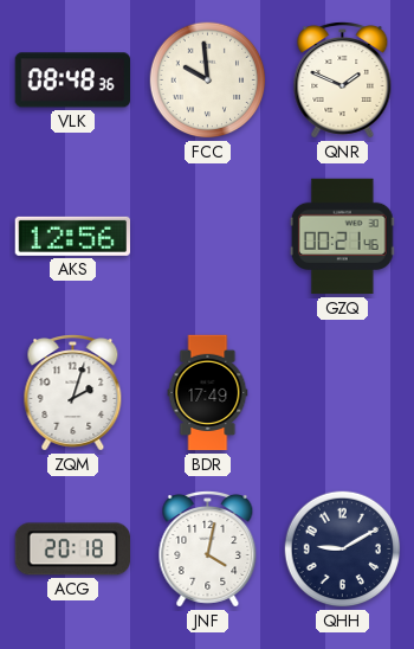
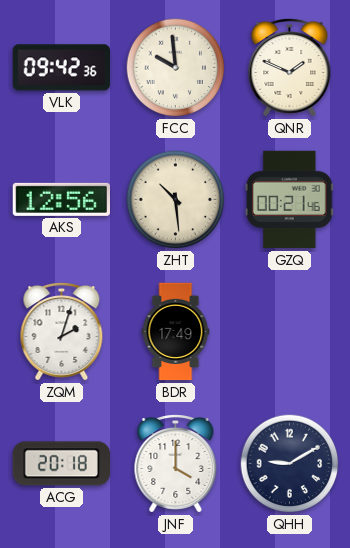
VLK: 08:48 -> 09:42 (61, 68)
ZHT: none -> 10:29 (176, 200)
JNF: 4:02 -> 4:00 (176, 464)
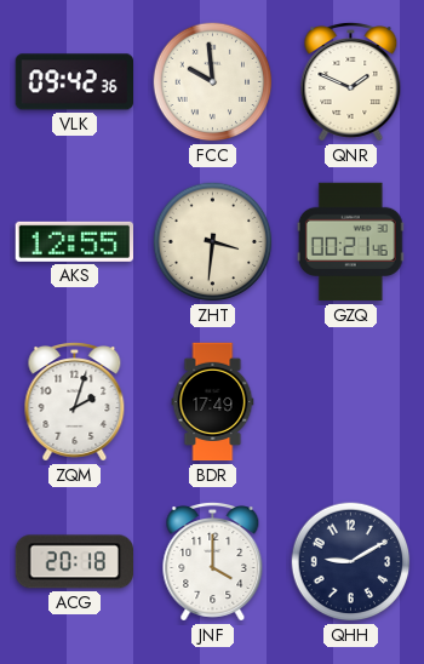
AKS: 12:56 -> 12:55 (74, 241)
ZHT: 10:29 -> 3:31 (213, 242)
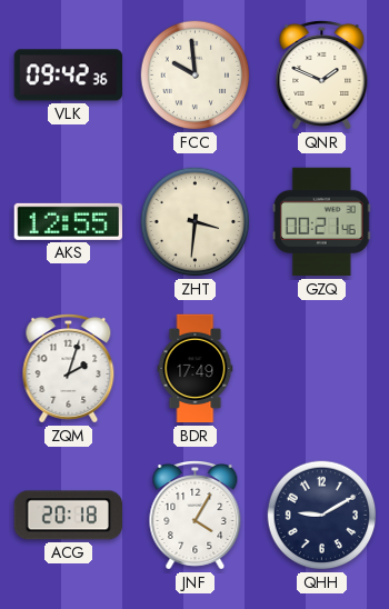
JNF: 4:00 -> 4:05 (196, 516)
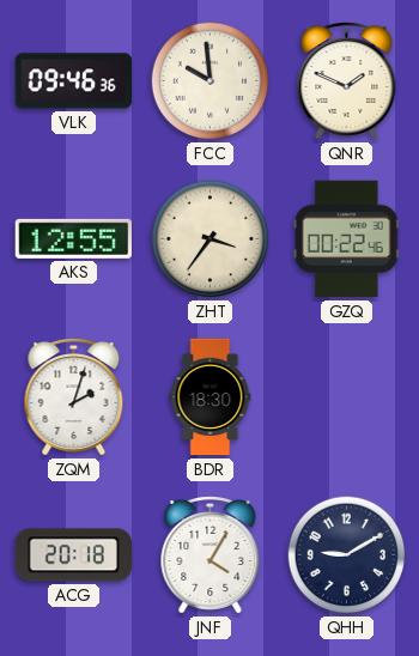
VLK: 09:42 -> 09:46 (73, 81)
ZHT: 3:31 -> 3:36 (211, 239)
GZQ: 00:21 -> 00:22 (346, 239)
BDR: 17:49 -> 18:30 (211, 397)
